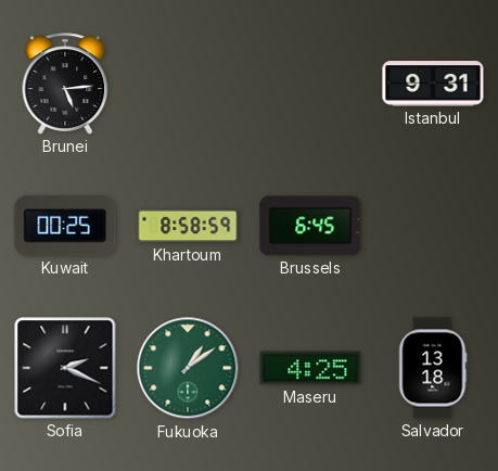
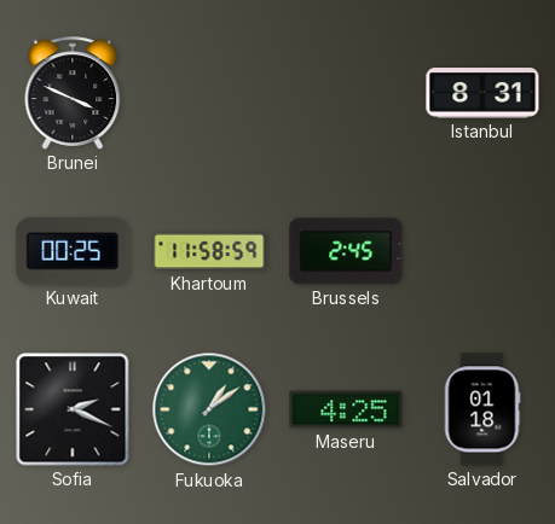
Brunei: 5:14 -> 3:49 (73, 93)
Istanbul: 9:31 -> 8:31 (482, 93)
Khartoum: 8:58 -> 11:58 (209, 251)
Brussels: 6:45 -> 2:45 (346, 251)
Salvador: 13:18 -> 01:18 (482, 409)
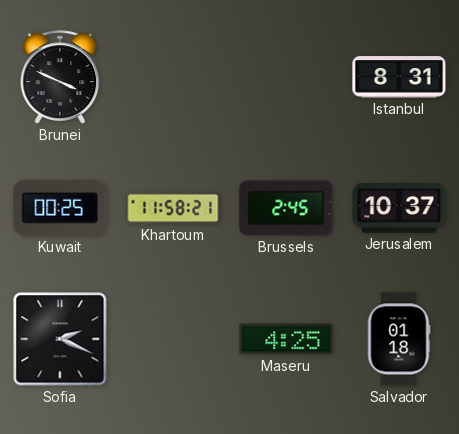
Khartoum: 11:58:59 -> 11:58:21 (173, 208)
Jerusalem: none -> 10:37 (399, 208)
Fukuoka: 1:09 -> none (209, 409)
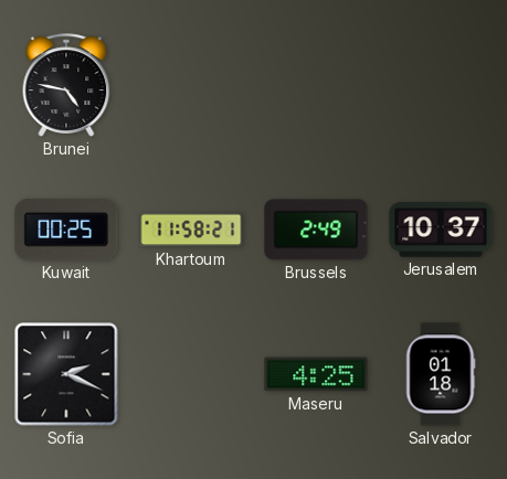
Brunei: 3:49 -> 4:47 (66, 85)
Istanbul: 8:31 -> none (399, 77)
Brussels: 2:45 -> 2:49 (316, 230)
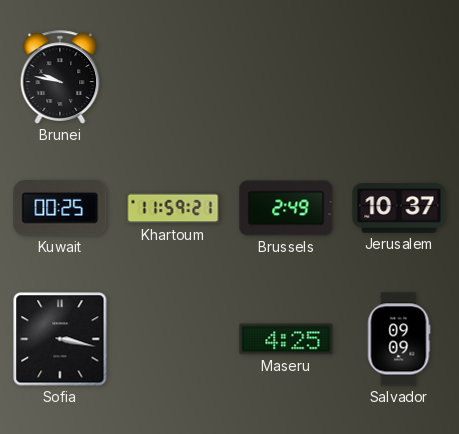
Brunei: 4:47 -> 9:47 (60, 77)
Khartoum: 11:58 -> 11:59 (173, 208)
Sofia: 2:19 -> 3:17 (60, 339)
Salvador: 01:18 -> 09:09 (399, 339)
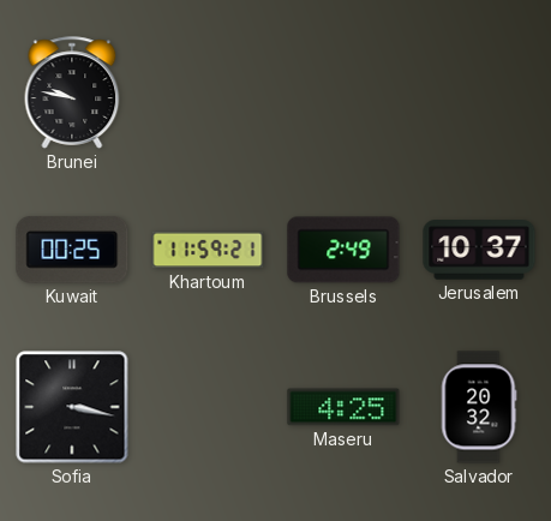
Salvador: 09:09 -> 20:32 (479, 407)
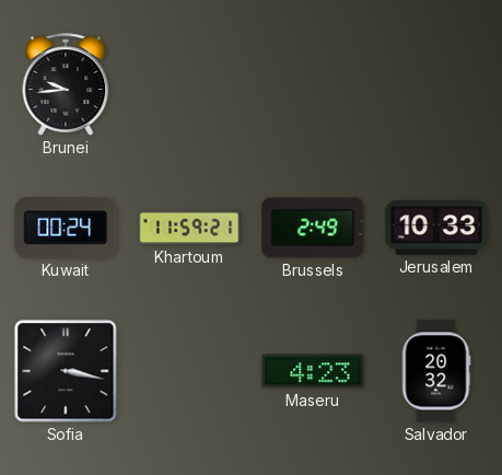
Brunei: 9:47 -> 9:44 (66, 84)
Kuwait: 00:25 -> 00:24 (66, 228)
Jerusalem: 10:37 -> 10:33 (436, 228)
Maseru: 4:25 -> 4:23 (313, 371)
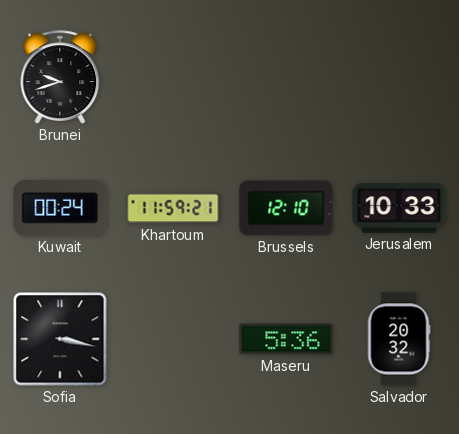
Brunei: 9:44 -> 9:42 (60, 77)
Brussels: 2:49 -> 12:10 (286, 208)
Maseru: 4:23 -> 5:36 (286, 339)
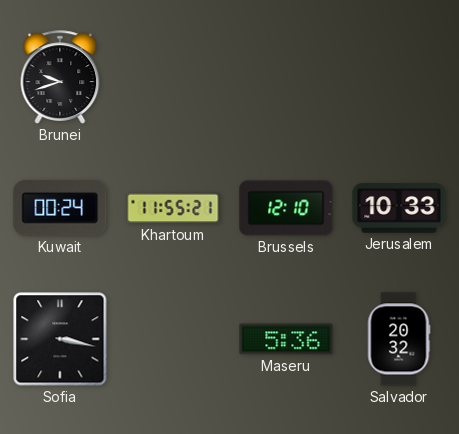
Khartoum: 11:59 -> 11:55 (173, 208)
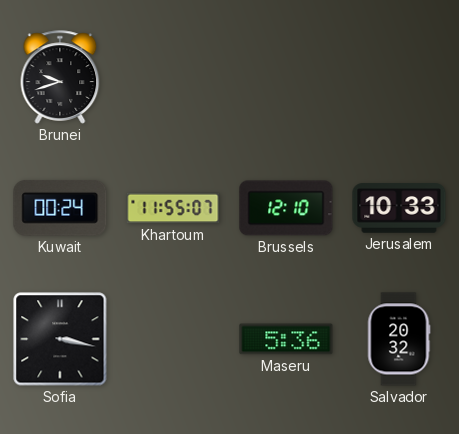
Khartoum: 11:55:21 -> 11:55:07 (173, 208)
